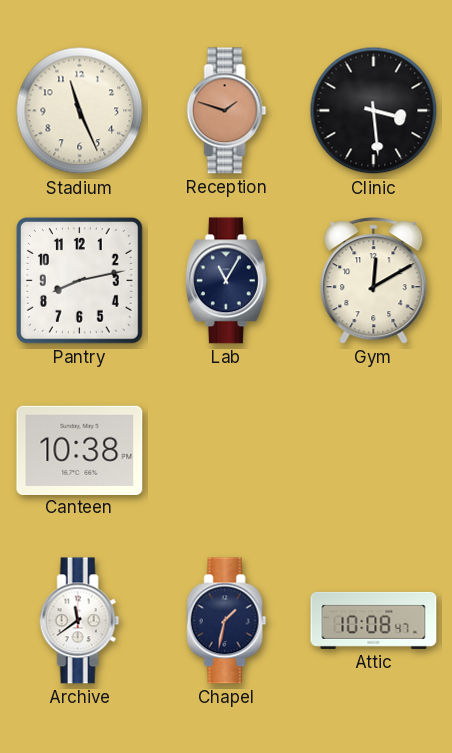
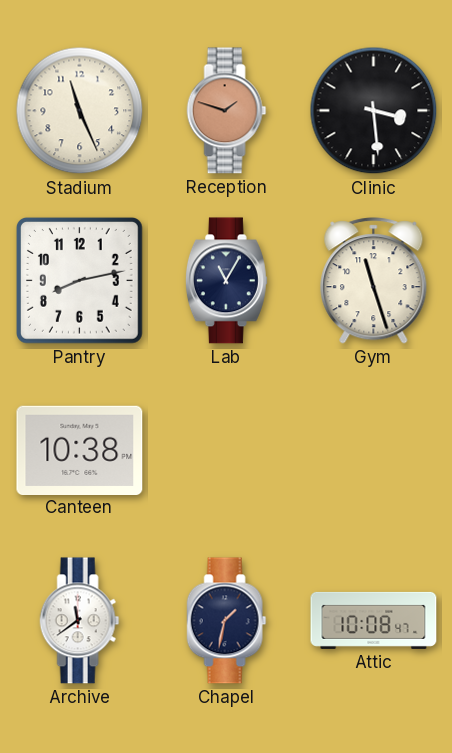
Gym: 12:10 -> 11:27 (374, 281)
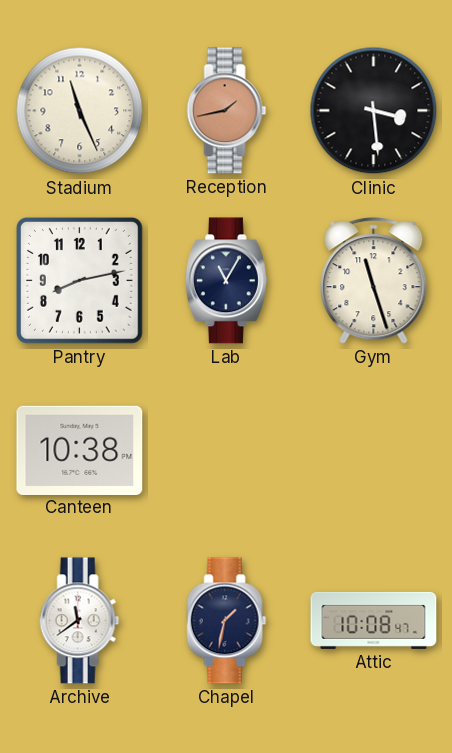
Reception: 1:48 -> 1:43 (227, 111)
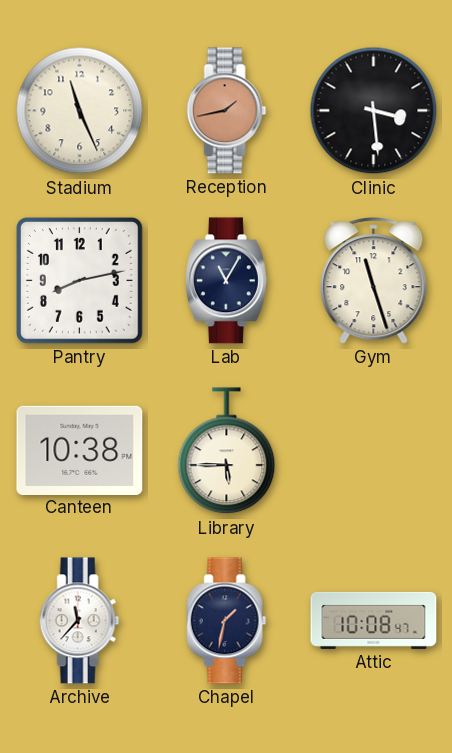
Library: none -> 5:45 (227, 451)
Archive: 11:39 -> 11:37 (80, 621)
